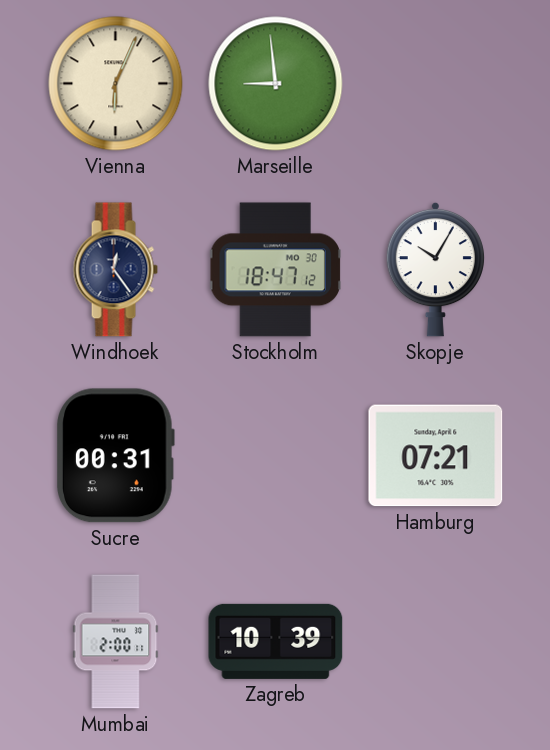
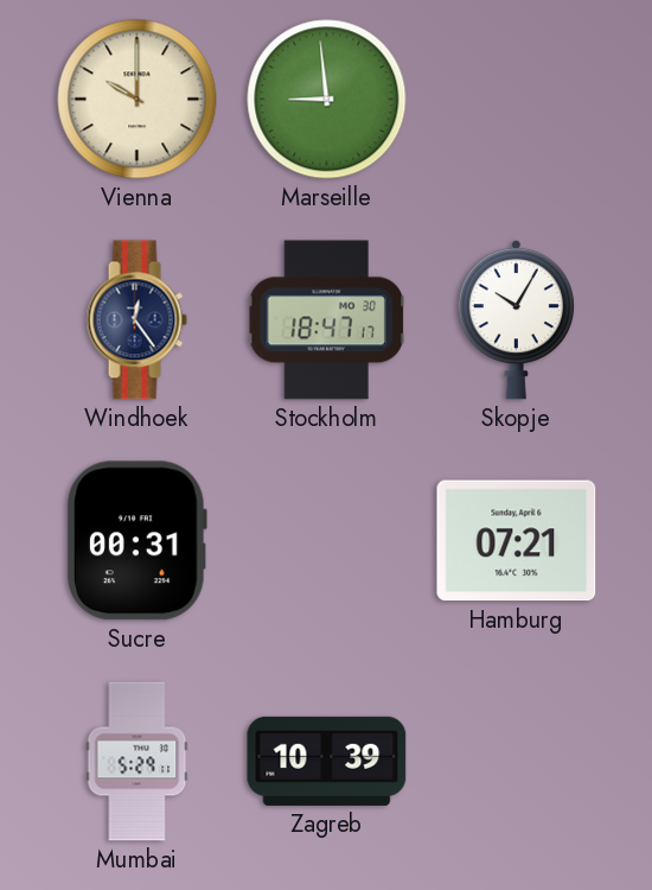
Vienna: 6:04 -> 10:00 (138, 100)
Stockholm: 18:47:12 -> 18:47:17 (326, 320)
Mumbai: 2:00 -> 5:29 (138, 762)
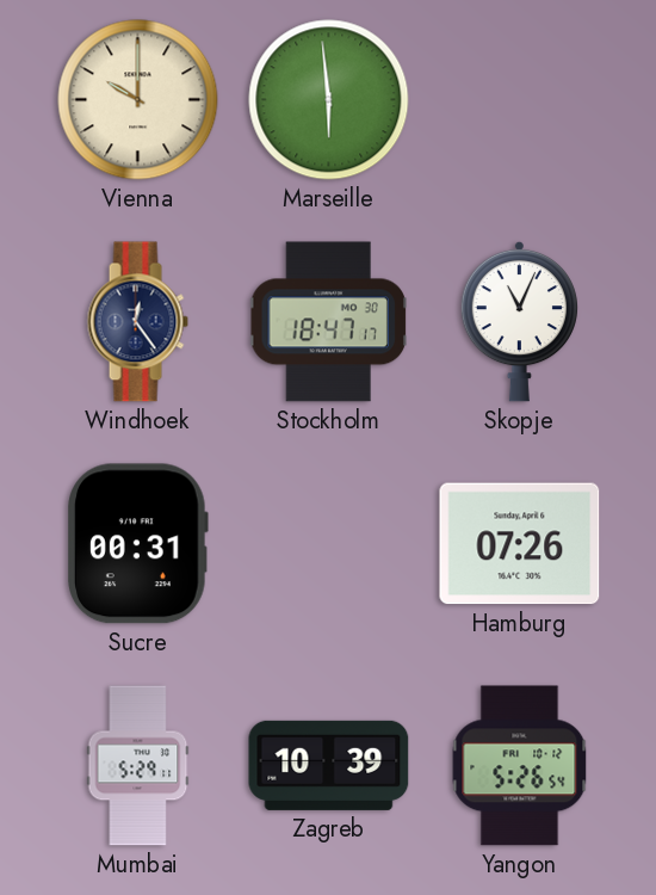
Marseille: 8:59 -> 5:59 (329, 100)
Skopje: 10:05 -> 11:04 (519, 321)
Hamburg: 07:21 -> 07:26 (520, 544)
Yangon: none -> 5:26 (520, 766)
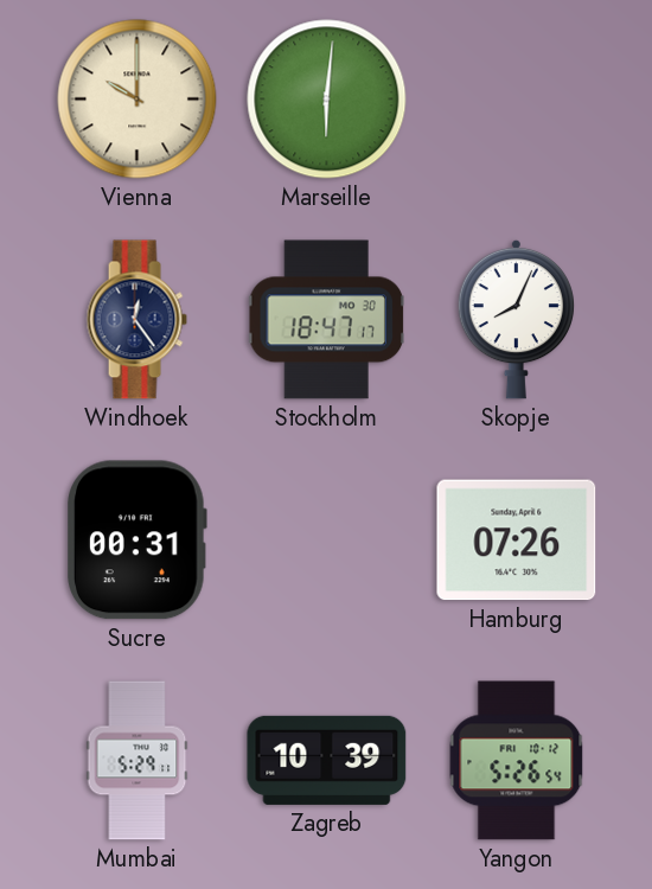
Marseille: 5:59 -> 6:01 (327, 100)
Skopje: 11:04 -> 8:04 (516, 319)
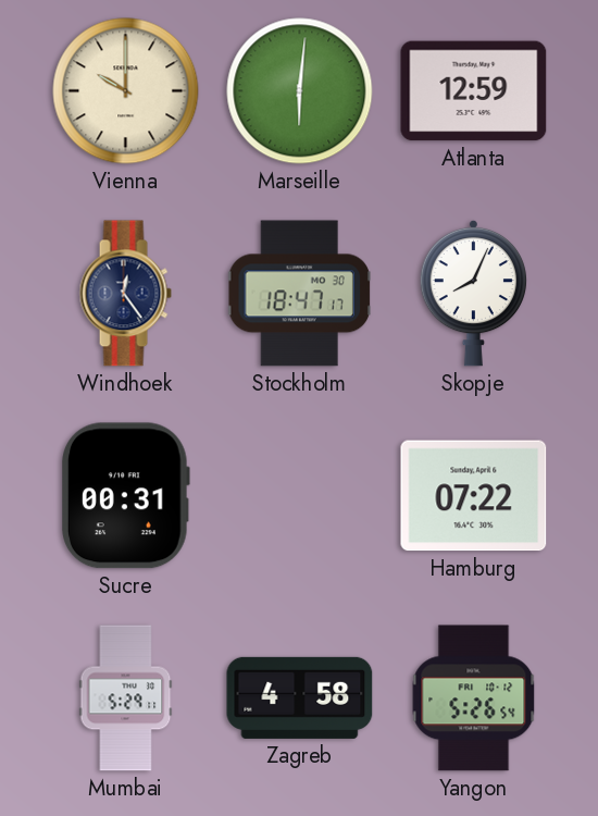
Atlanta: none -> 12:59 (474, 91)
Hamburg: 07:26 -> 07:22 (474, 496)
Zagreb: 10:39 -> 4:58 (300, 697)
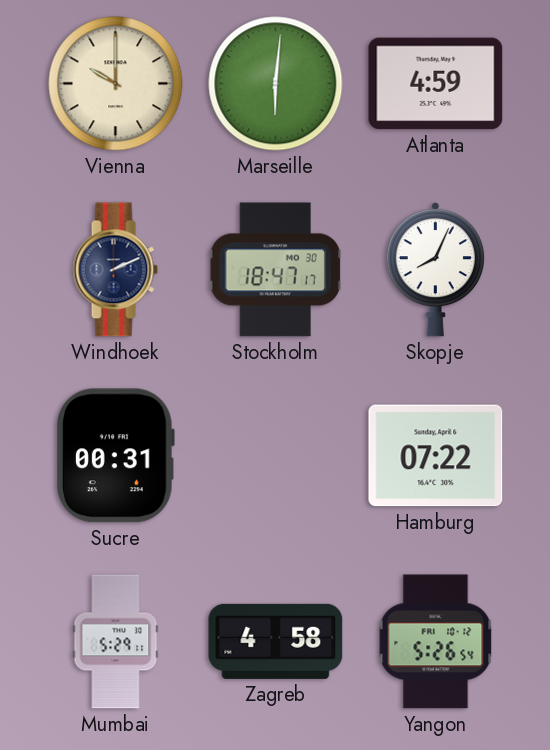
Atlanta: 12:59 -> 4:59 (436, 84)
Windhoek: 12:24 -> 2:11 (115, 270)
